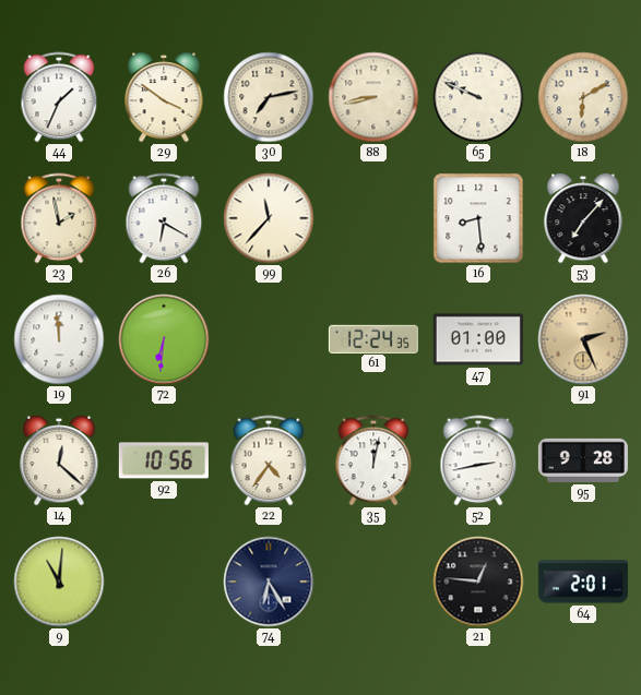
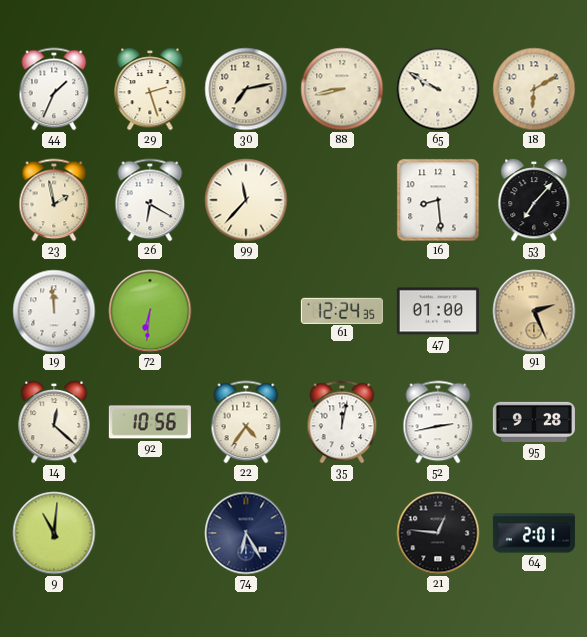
29: 3:51 -> 2:27 (150, 89)
65: 9:49 -> 9:50 (438, 89)
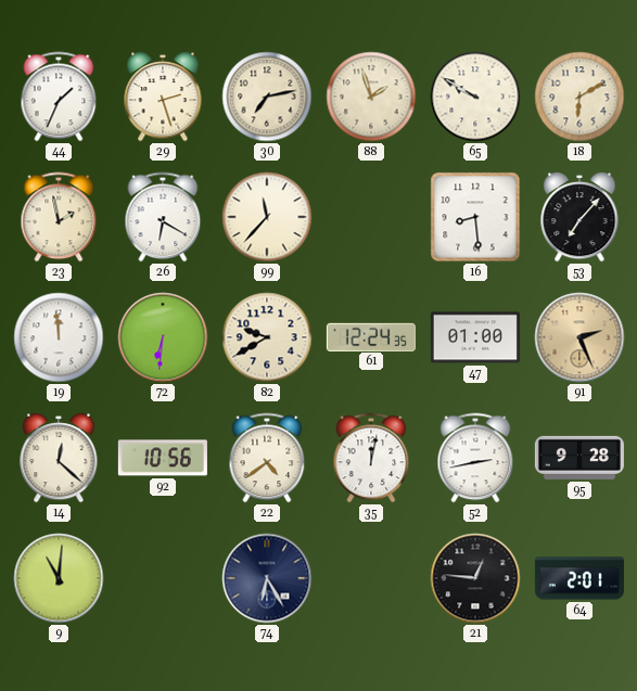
88: 8:43 -> 1:57 (371, 97)
82: none -> 9:40 (267, 337)
22: 4:36 -> 4:39 (267, 458)
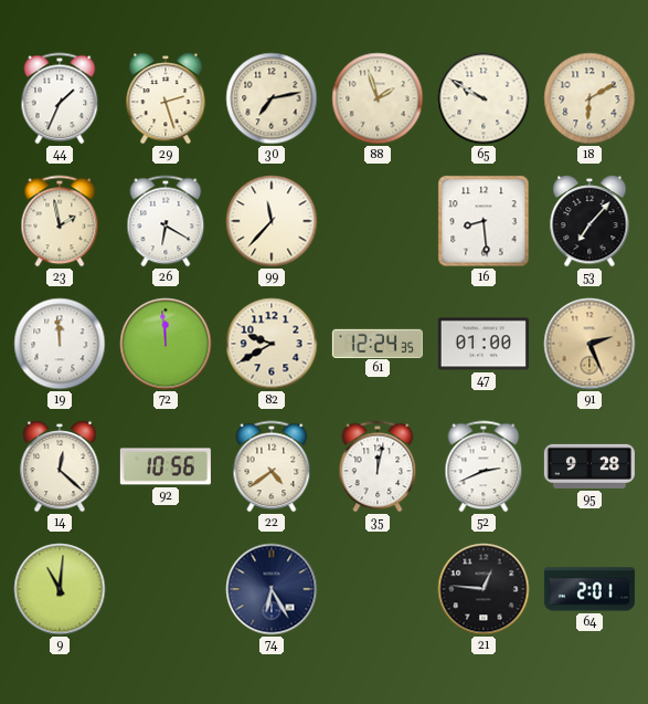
72: 6:31 -> 11:59 (166, 344)
52: 2:43 -> 2:41 (484, 466)
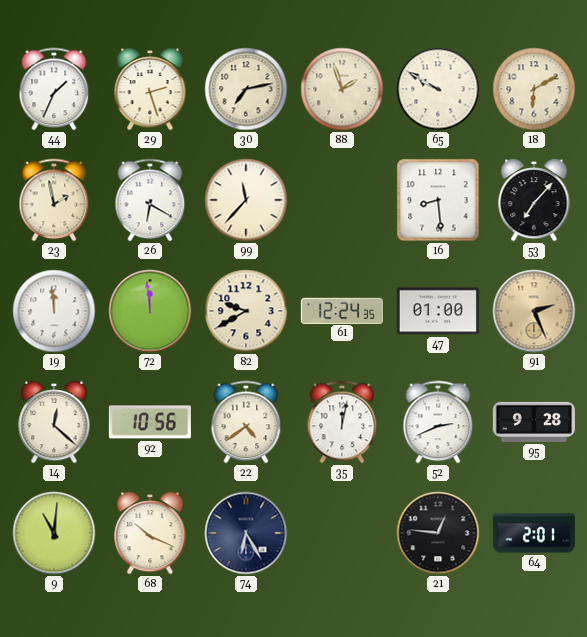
68: none -> 10:19 (150, 533)
